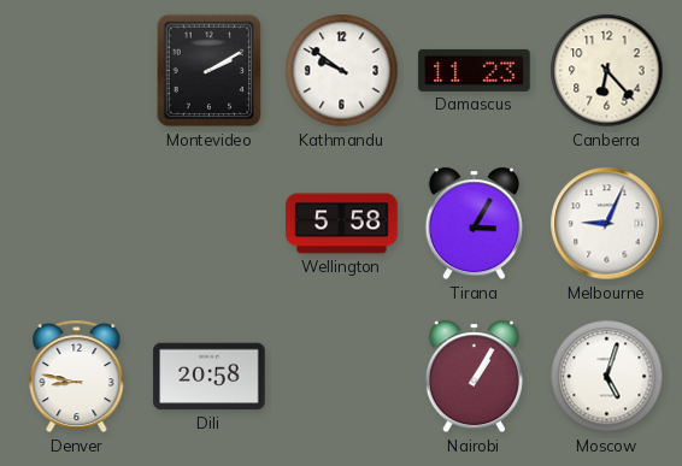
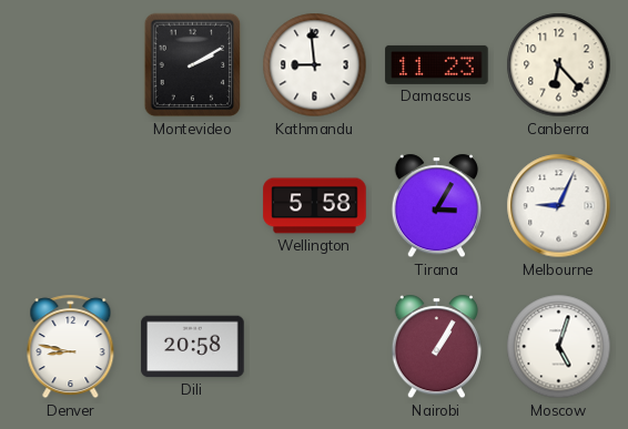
Kathmandu: 9:51 -> 8:59 (315, 65)
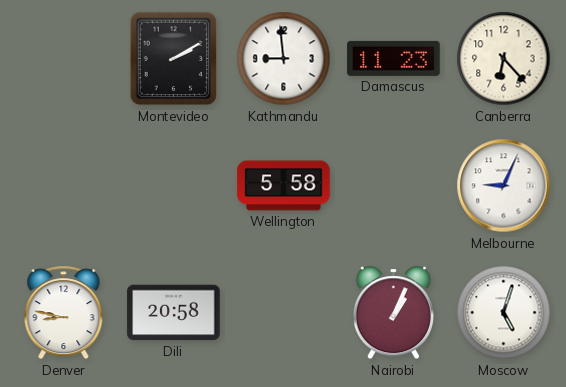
Tirana: 3:05 -> none (436, 206)
Nairobi: 1:05 -> 1:04 (393, 313)
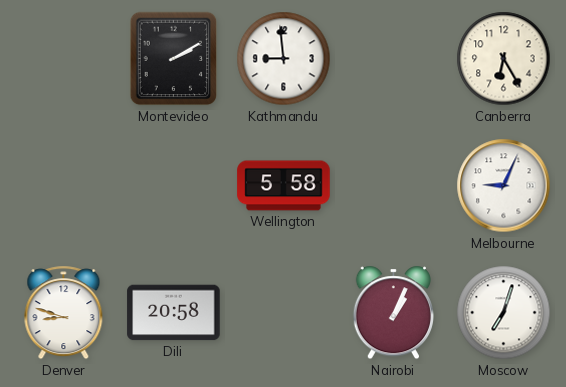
Damascus: 11:23 -> none (394, 58)
Canberra: 6:23 -> 6:25 (504, 59)
Denver: 8:47 -> 8:48 (64, 313)
Moscow: 5:03 -> 7:03 (504, 313)
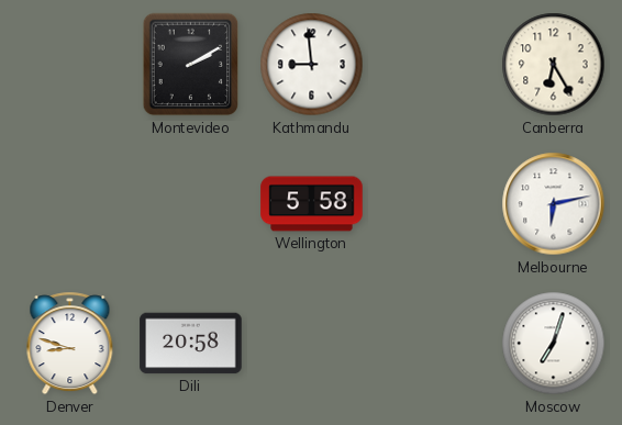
Melbourne: 9:04 -> 6:13 (554, 204)
Nairobi: 1:04 -> none (393, 313)
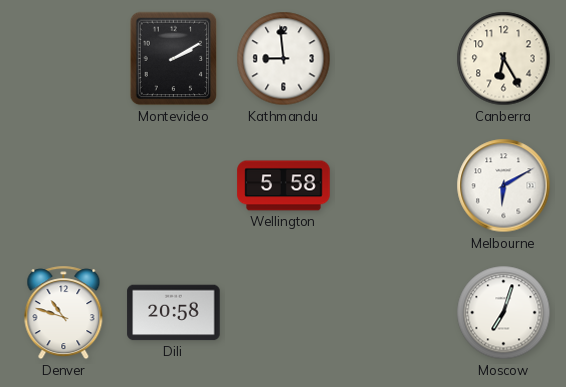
Melbourne: 6:13 -> 6:10 (504, 186)
Denver: 8:48 -> 10:48 (64, 313)
